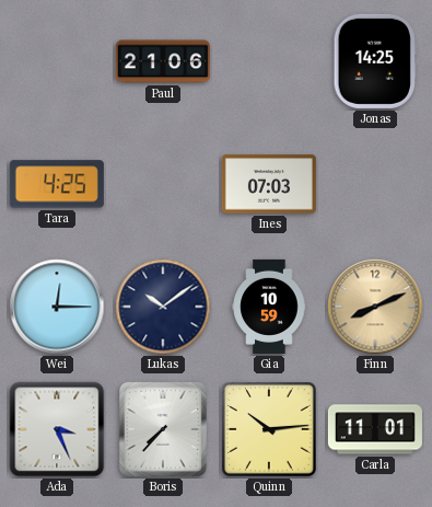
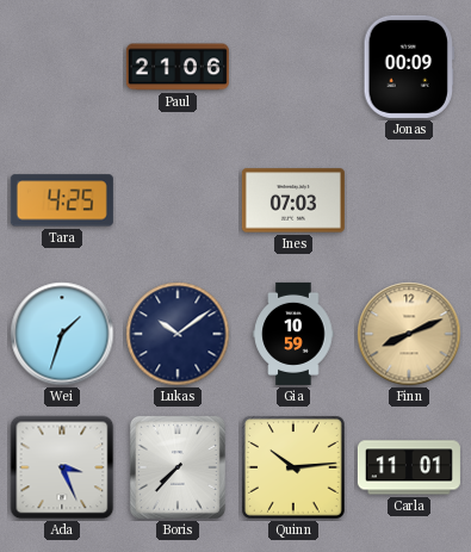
Jonas: 14:25 -> 00:09 (409, 67)
Wei: 12:15 -> 1:33 (62, 334)
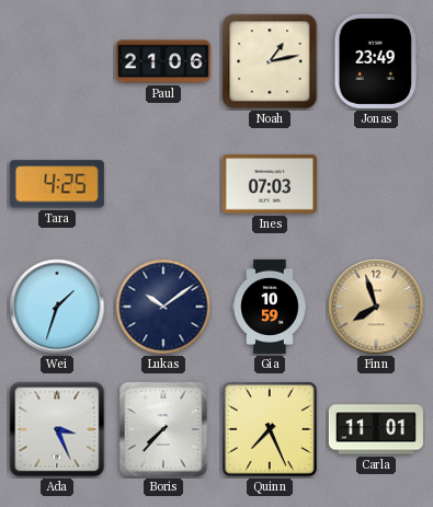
Noah: none -> 1:13 (270, 61)
Jonas: 00:09 -> 23:49 (376, 61)
Finn: 8:11 -> 7:57 (376, 307)
Quinn: 10:14 -> 7:26 (270, 429)
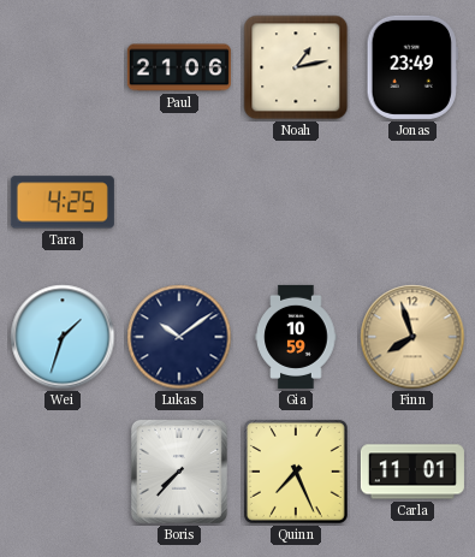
Ines: 07:03 -> none (270, 184)
Ada: 3:26 -> none (57, 429)
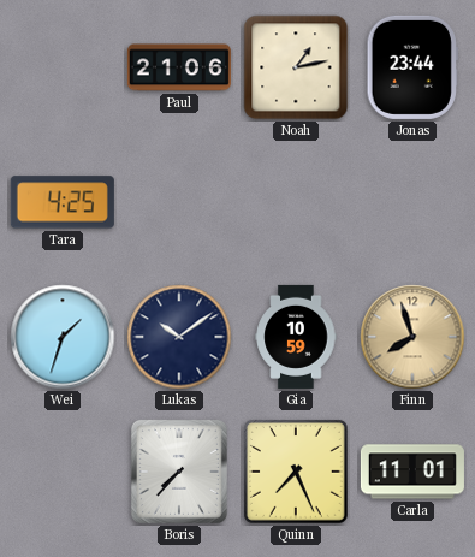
Jonas: 23:49 -> 23:44 (412, 67)
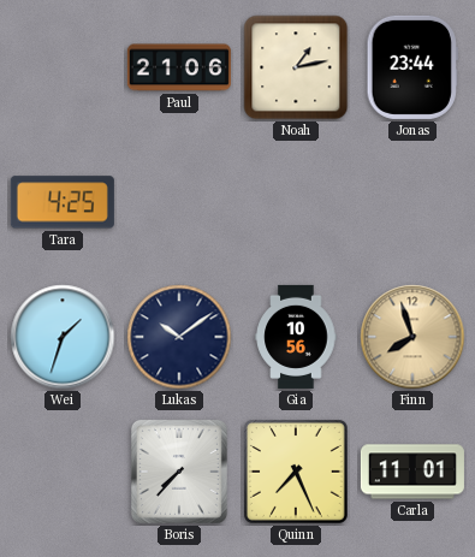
Gia: 10:59 -> 10:56 (296, 337)
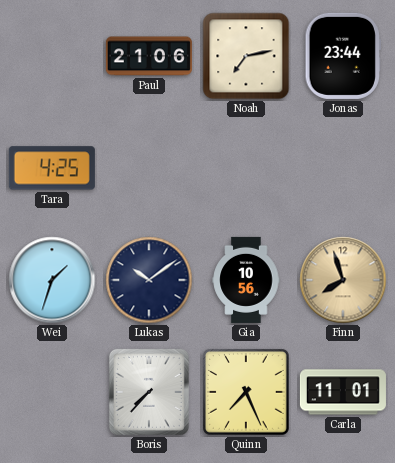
Noah: 1:13 -> 7:13 (246, 56)
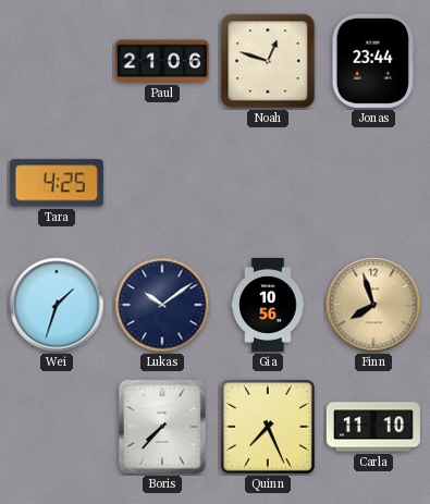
Noah: 7:13 -> 12:48 (268, 61)
Carla: 11:01 -> 11:10 (373, 427)
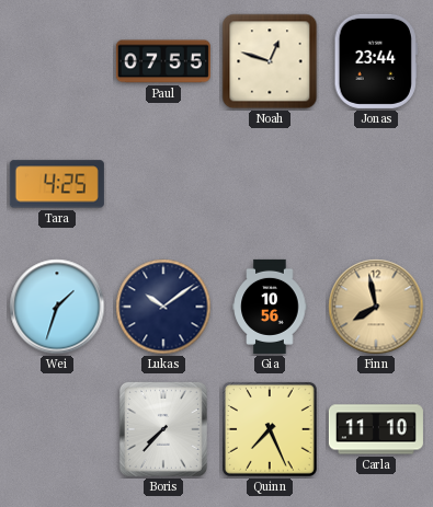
Paul: 21:06 -> 07:55 (163, 61)
Finn: 7:57 -> 7:58 (376, 307)
